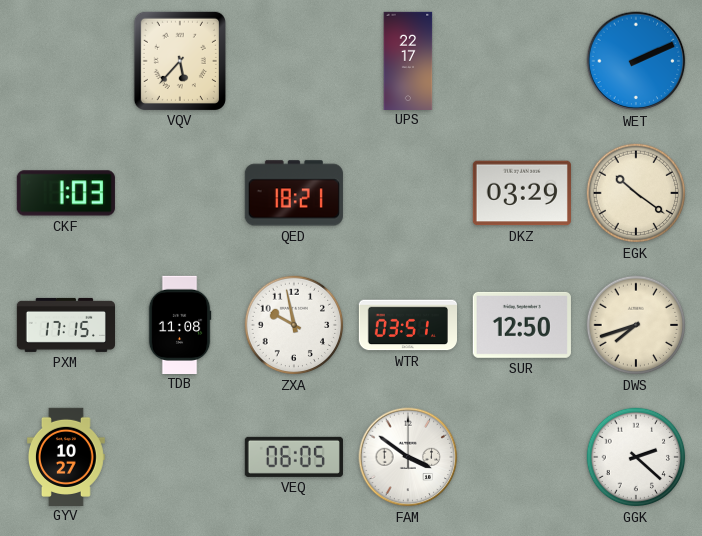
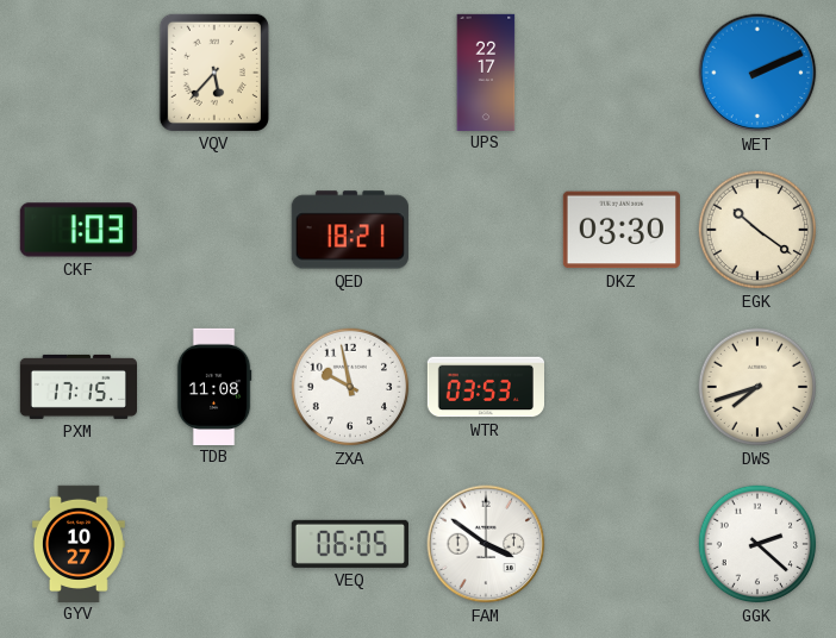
DKZ: 03:29 -> 03:30 (622, 230)
WTR: 03:51 -> 03:53 (485, 387)
SUR: 12:50 -> none (522, 325)
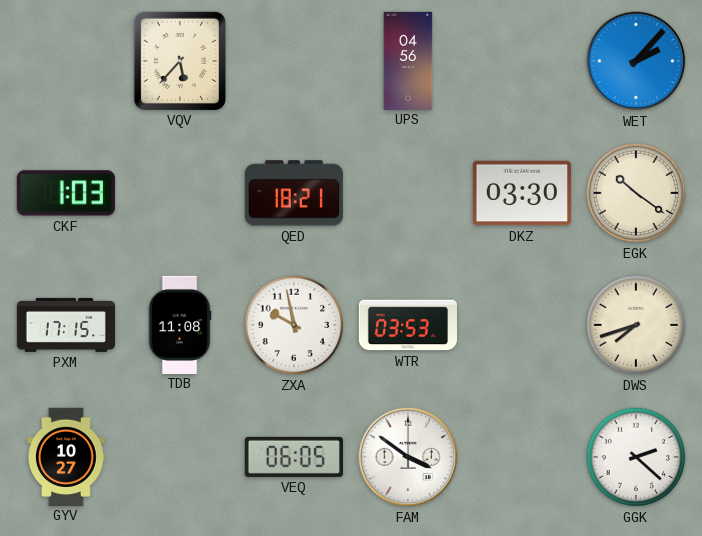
UPS: 22:17 -> 04:56 (408, 60)
WET: 2:11 -> 2:07 (636, 61)
